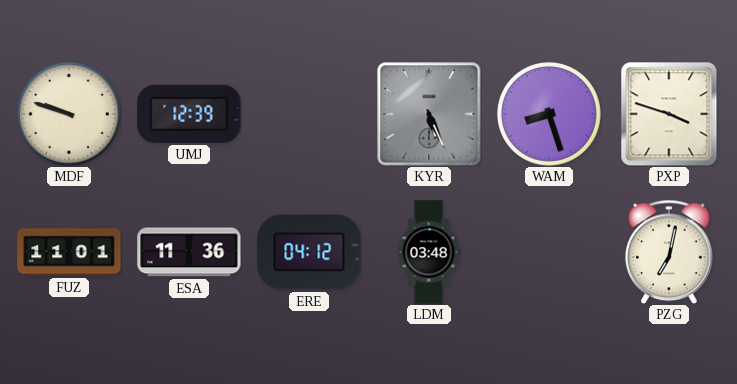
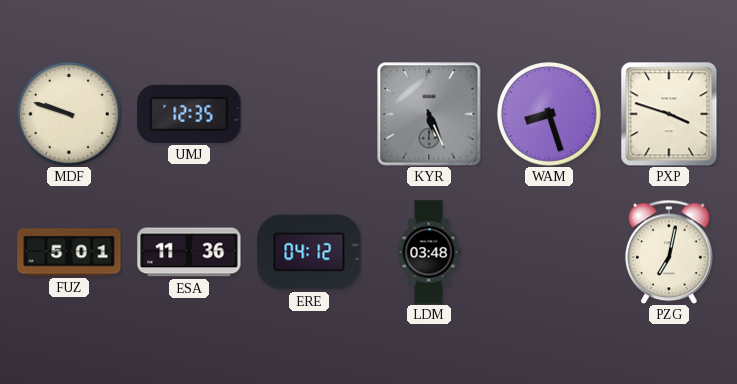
UMJ: 12:39 -> 12:35 (189, 114)
FUZ: 11:01 -> 5:01 (69, 252)
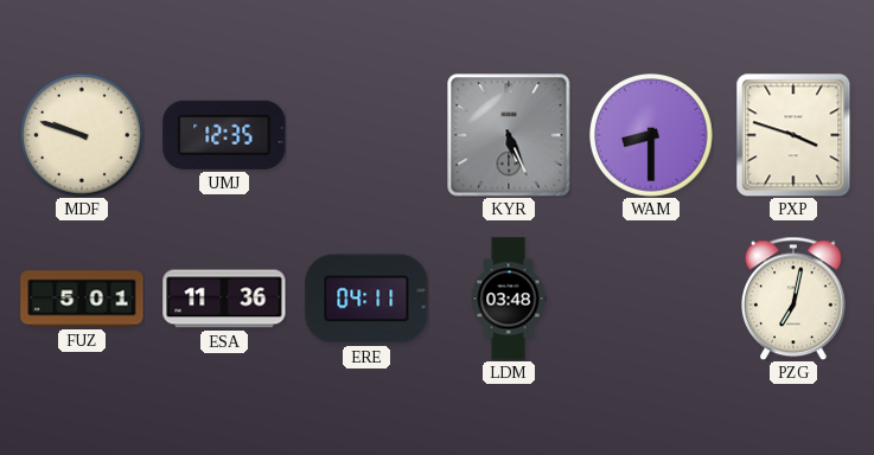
WAM: 8:27 -> 8:30 (652, 136)
ERE: 04:12 -> 04:11 (366, 299)
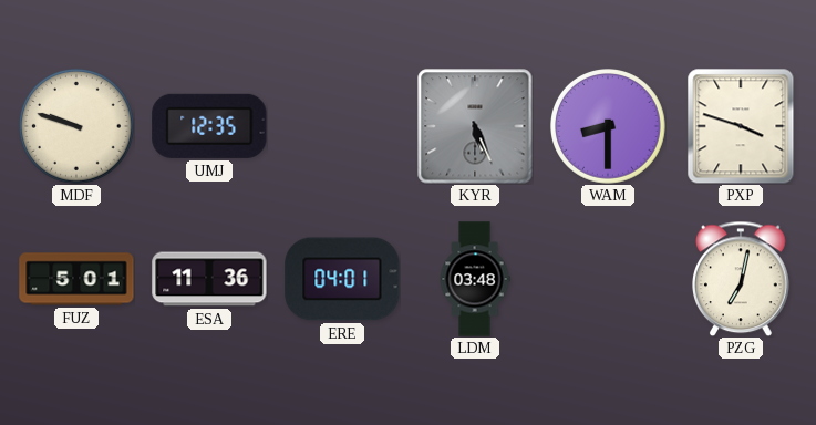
ERE: 04:11 -> 04:01 (342, 279)
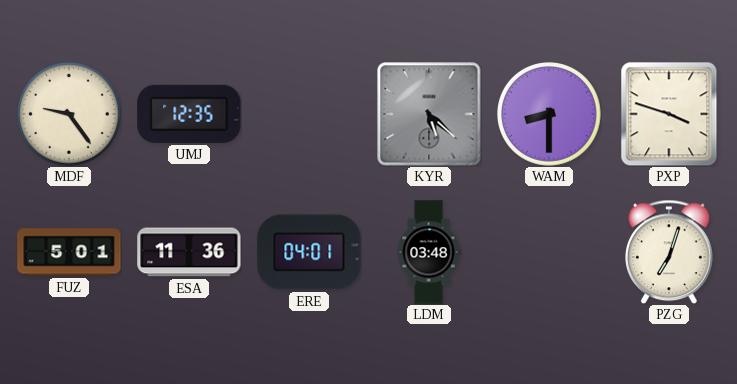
MDF: 9:48 -> 9:24 (70, 115)
KYR: 5:26 -> 5:22 (429, 114)
PZG: 7:02 -> 7:03 (670, 252)
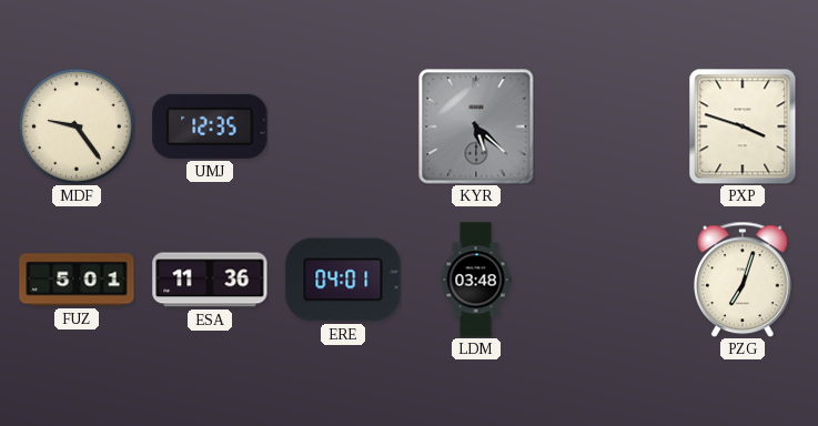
WAM: 8:30 -> none (550, 115)
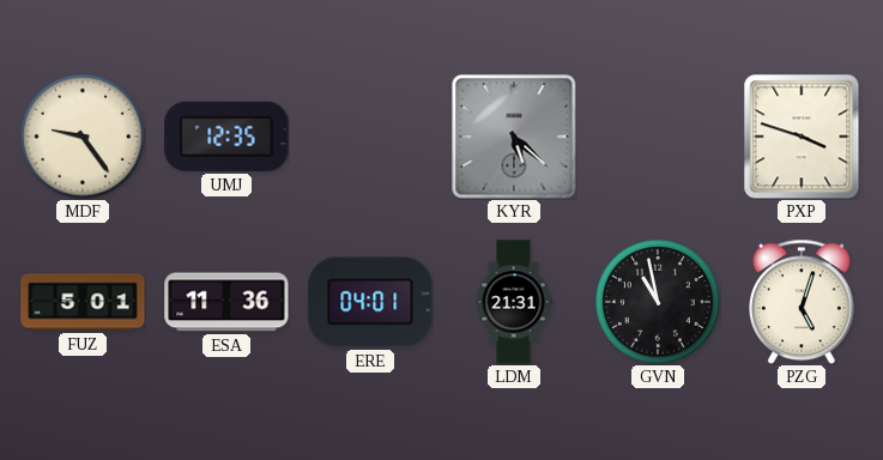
LDM: 03:48 -> 21:31 (514, 302)
GVN: none -> 10:58 (659, 303)
PZG: 7:03 -> 5:03 (803, 302)
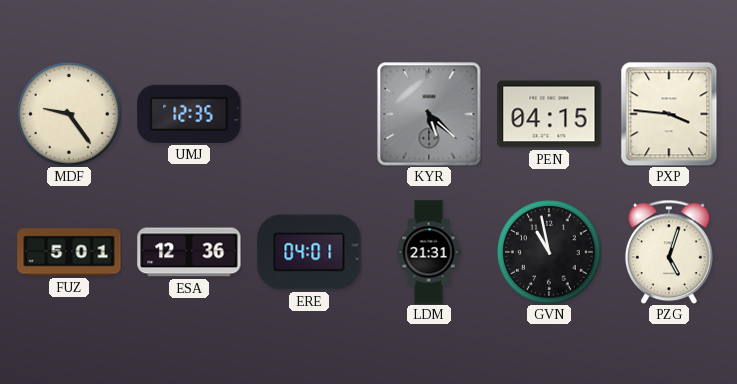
PEN: none -> 04:15 (549, 114)
PXP: 3:48 -> 3:46 (669, 114)
ESA: 11:36 -> 12:36 (189, 252)
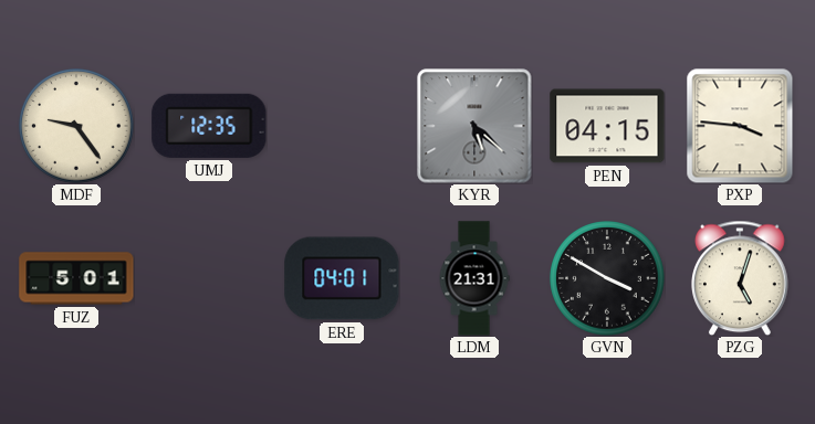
ESA: 12:36 -> none (189, 252)
GVN: 10:58 -> 3:50 (608, 279)
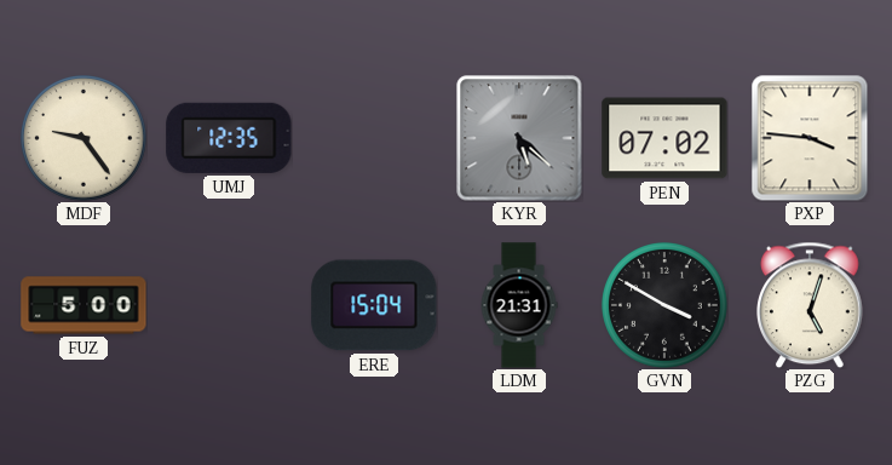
PEN: 04:15 -> 07:02 (664, 138)
FUZ: 5:01 -> 5:00 (84, 305)
ERE: 04:01 -> 15:04 (374, 305)
